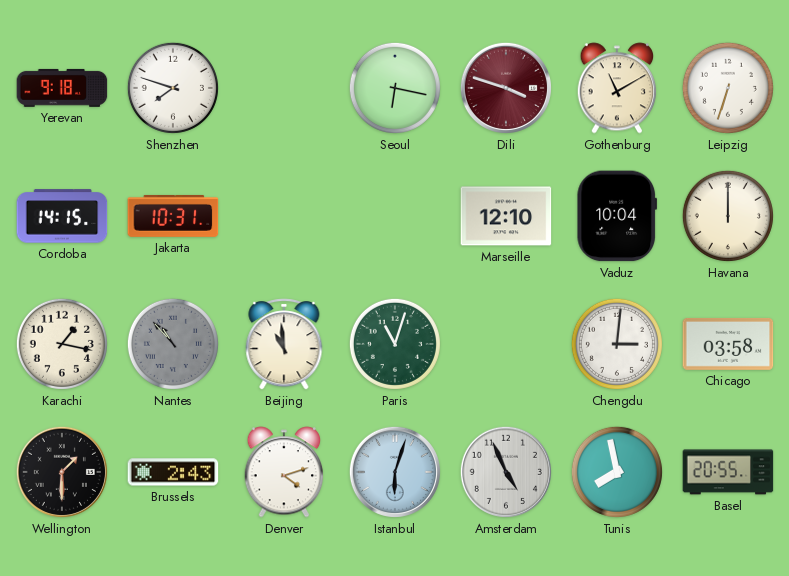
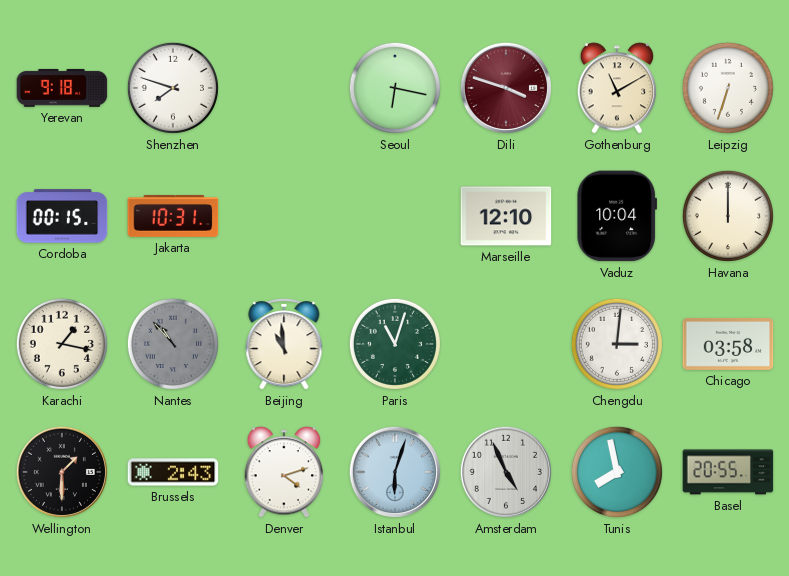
Cordoba: 14:15 -> 00:15 (62, 216)
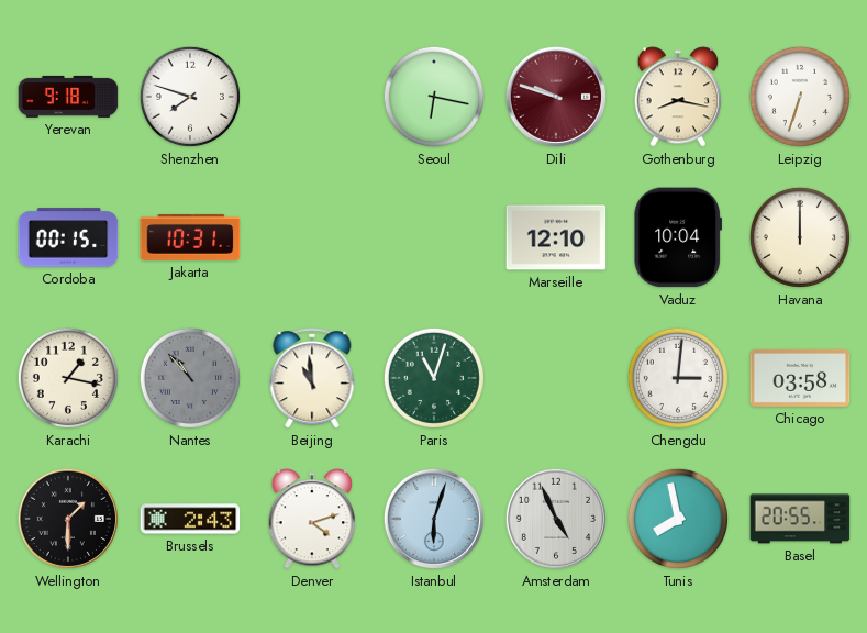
Dili: 3:48 -> 9:48 (556, 97)
Gothenburg: 11:10 -> 8:17 (678, 97)
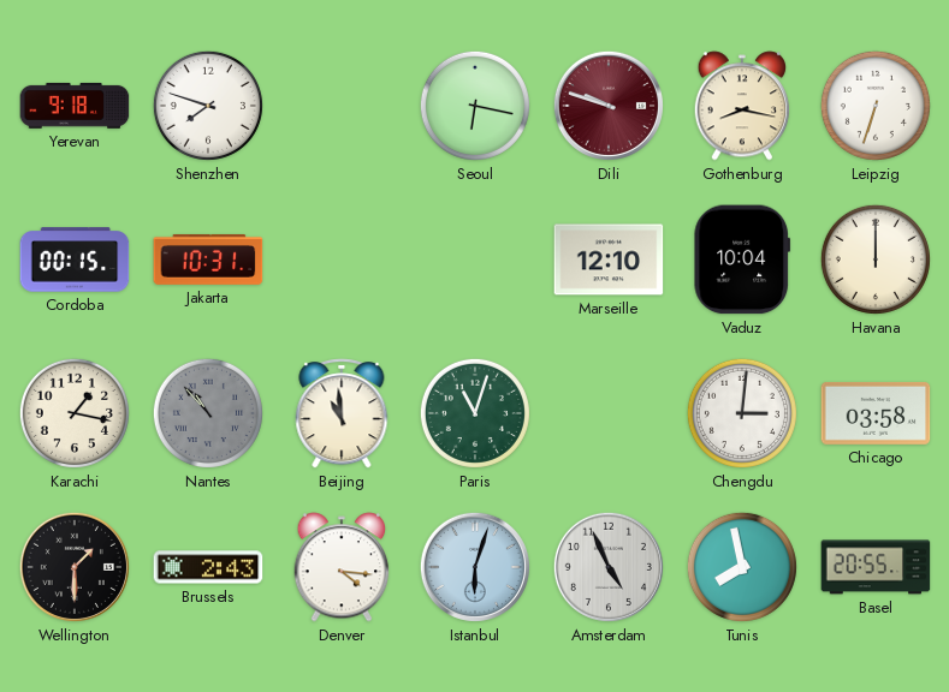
Denver: 4:12 -> 4:16 (342, 567)
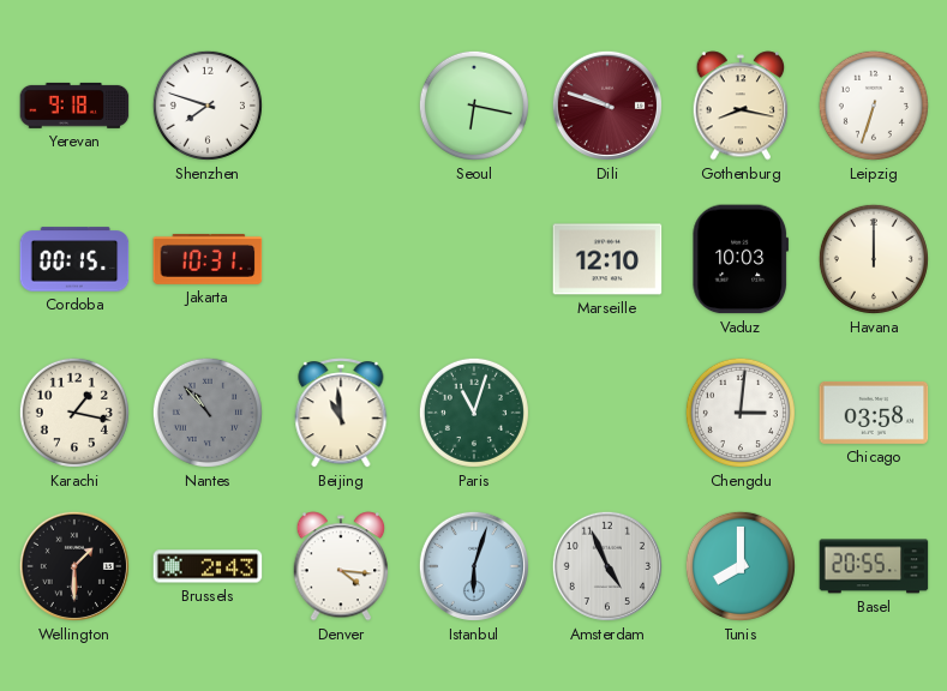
Vaduz: 10:04 -> 10:03 (741, 259)
Tunis: 7:58 -> 8:00 (741, 566)
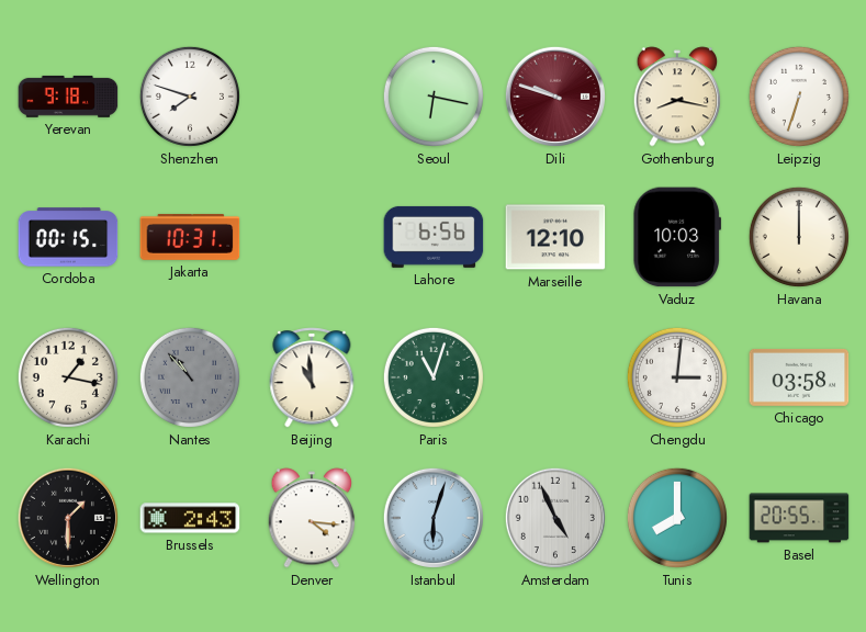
Lahore: none -> 6:56 (434, 237)
